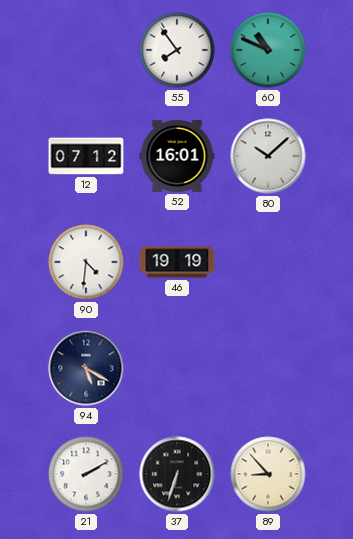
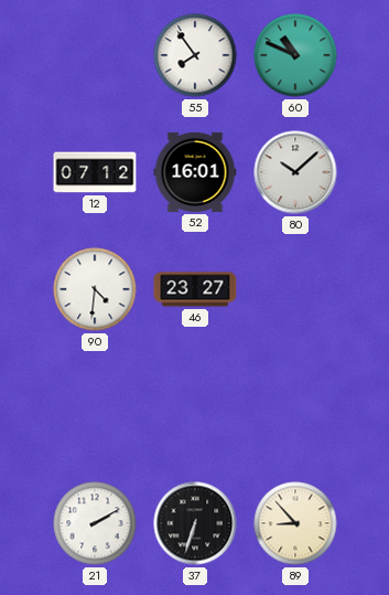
46: 19:19 -> 23:27 (195, 289)
94: 5:20 -> none (86, 368)
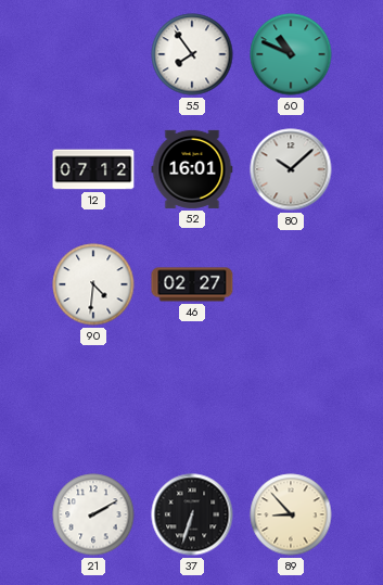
46: 23:27 -> 02:27 (192, 284)
